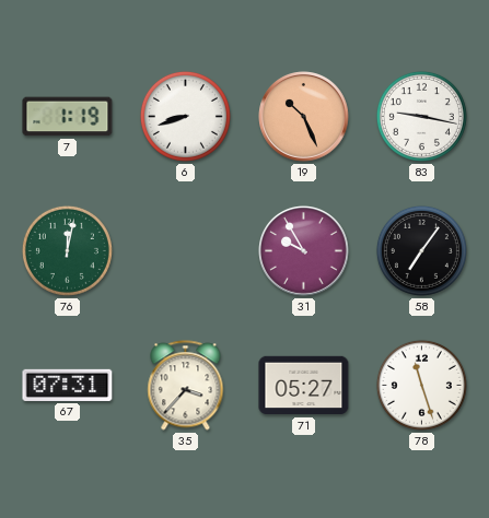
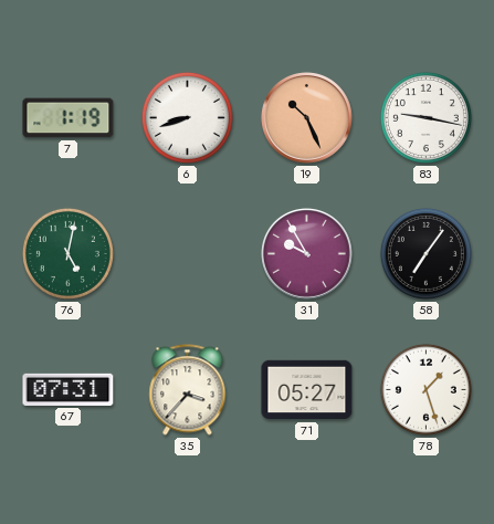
76: 12:02 -> 5:02 (67, 253)
78: 11:27 -> 1:27 (425, 389)
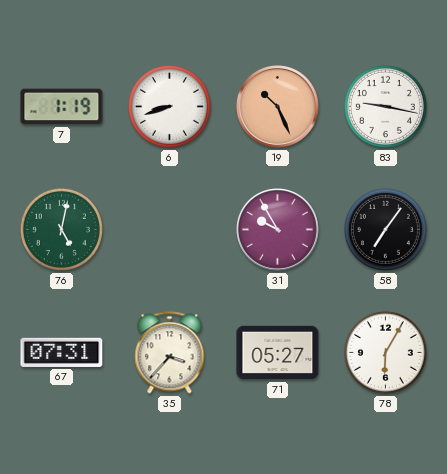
78: 1:27 -> 6:05 (385, 352)
